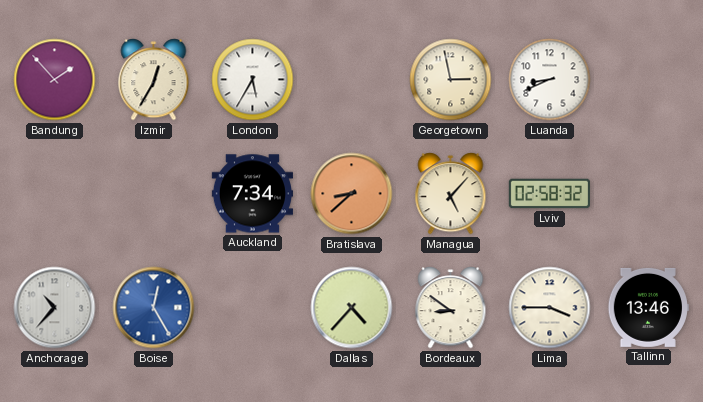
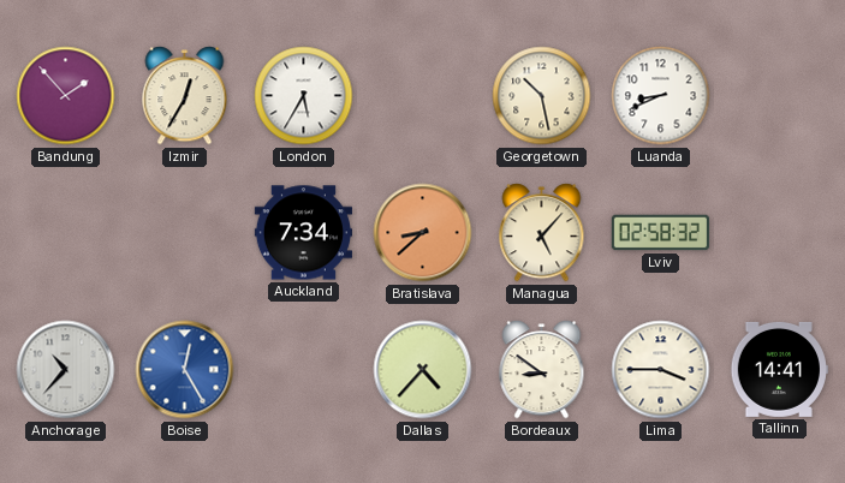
Georgetown: 2:58 -> 10:28 (542, 96)
Tallinn: 13:46 -> 14:41 (779, 369)
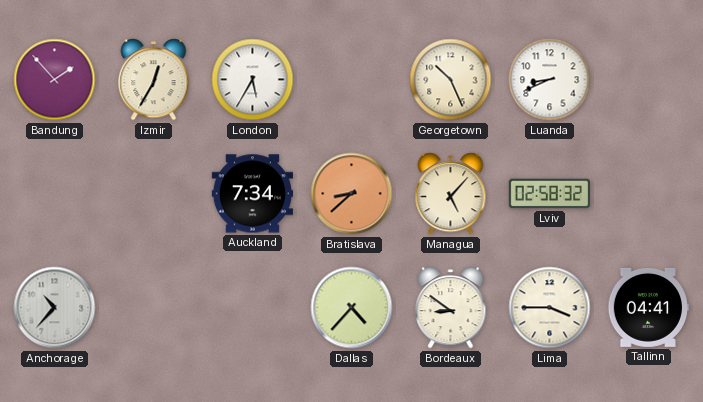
Georgetown: 10:28 -> 10:26 (451, 80)
Boise: 12:25 -> none (185, 370)
Tallinn: 14:41 -> 04:41 (648, 307)
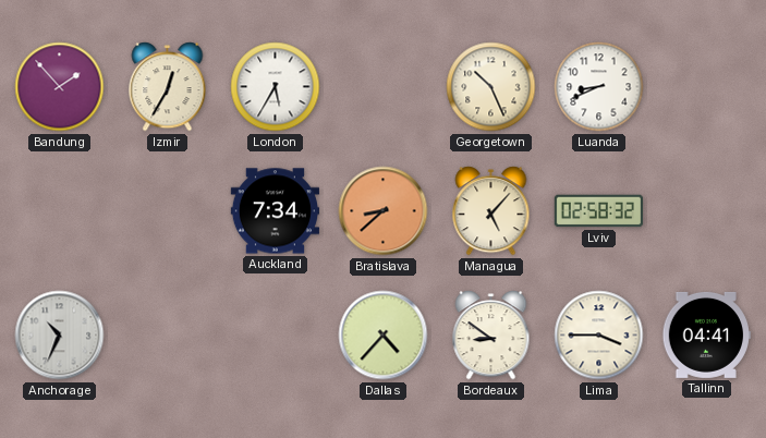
Anchorage: 10:37 -> 10:34 (60, 336)
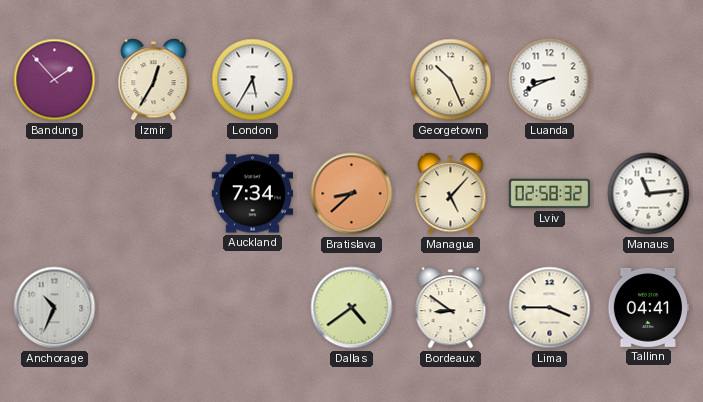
Manaus: none -> 11:14 (649, 194)
Dallas: 4:37 -> 4:39 (352, 308)
